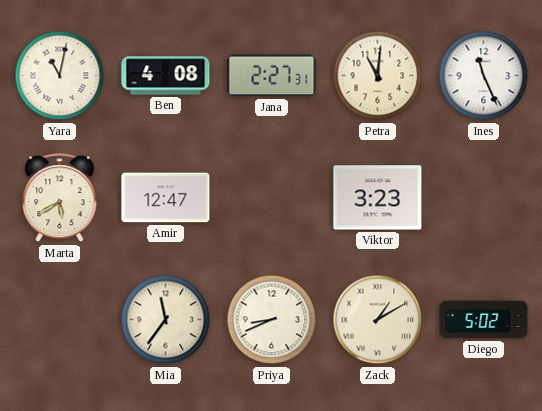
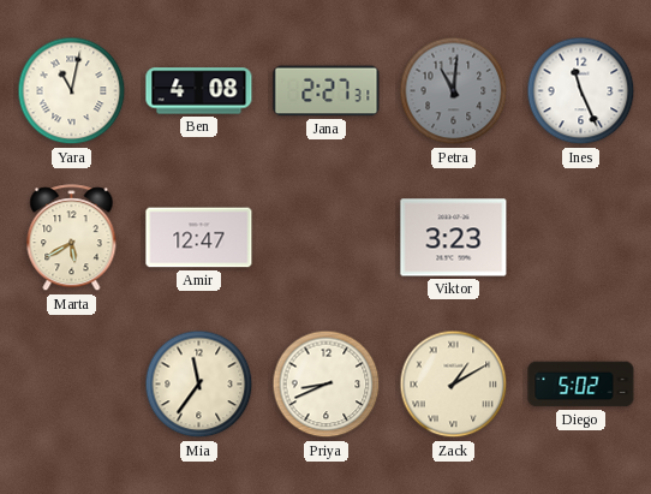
Petra dial: cream -> grey (454, 91)
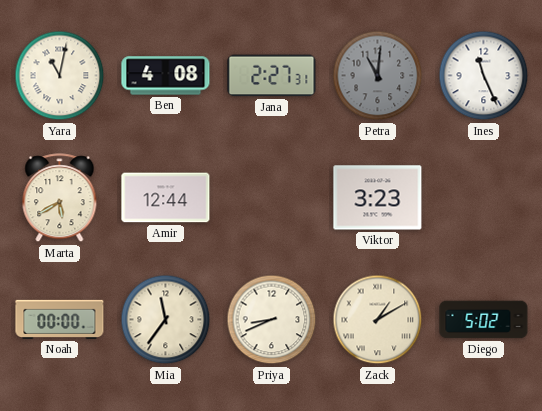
Amir: 12:47 -> 12:44 (166, 198)
Noah: none -> 00:00 (60, 319)
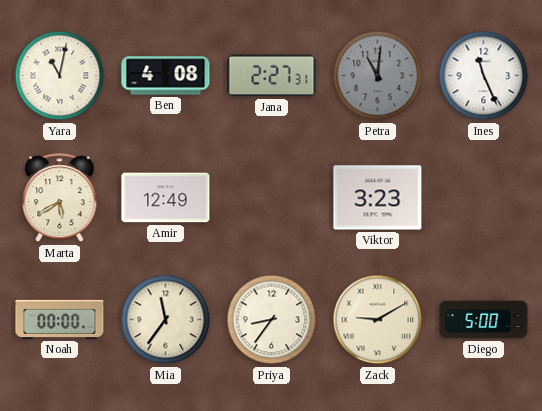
Amir: 12:44 -> 12:49 (166, 198)
Priya: 8:41 -> 8:36 (272, 320)
Zack: 1:10 -> 9:10 (378, 320)
Diego: 5:02 -> 5:00 (484, 320)
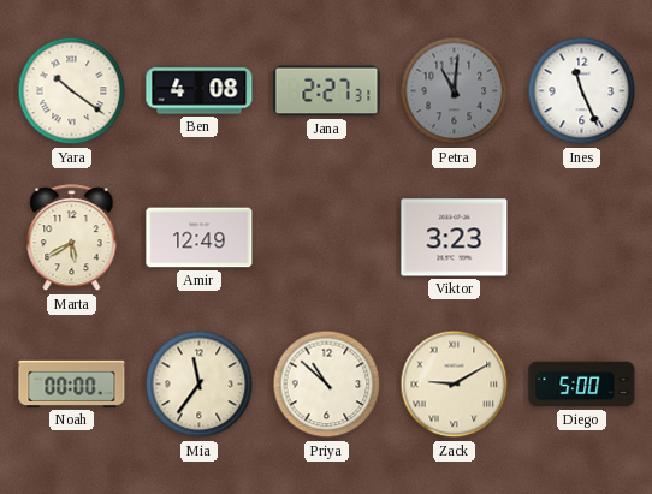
Yara: 11:02 -> 10:21 (72, 91)
Priya: 8:36 -> 10:52 (327, 385)
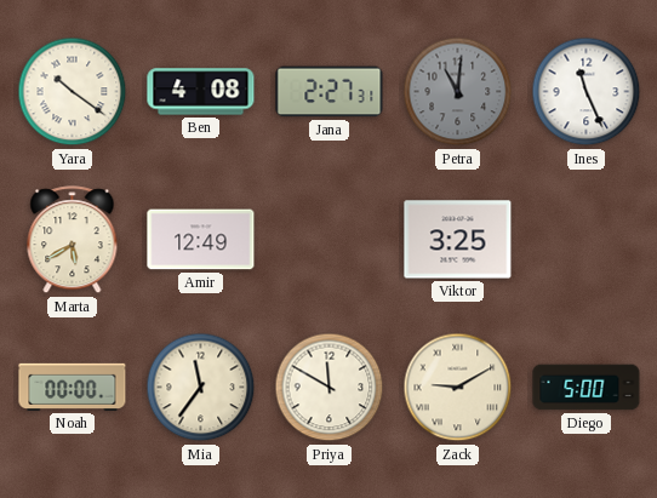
Viktor: 3:23 -> 3:25 (458, 240)
Priya: 10:52 -> 11:50 (330, 388)
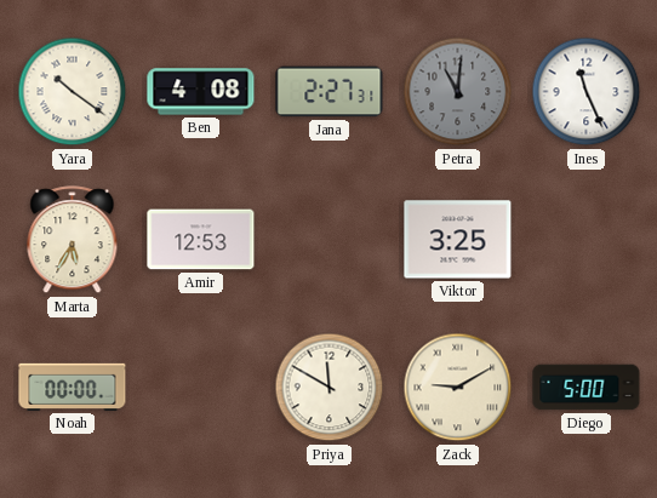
Marta: 5:40 -> 5:35 (73, 240)
Amir: 12:49 -> 12:53 (201, 240)
Mia: 11:36 -> none (201, 388)
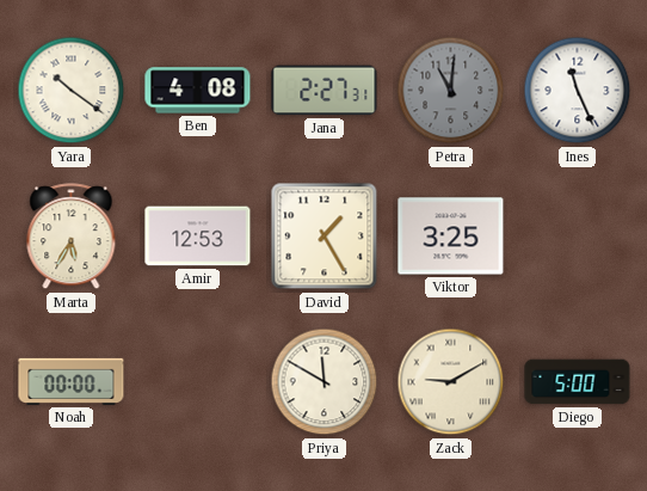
David: none -> 1:25 (325, 237)
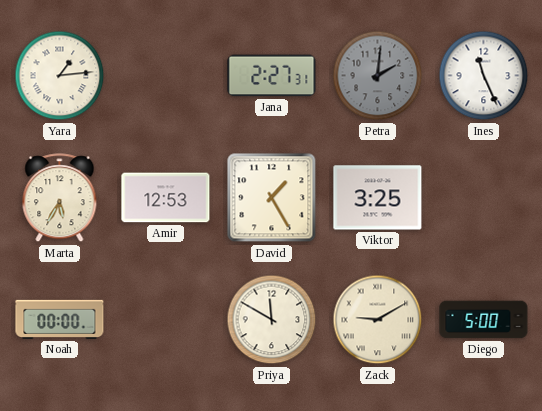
Yara: 10:21 -> 1:14 (60, 76)
Ben: 4:08 -> none (198, 91)
Petra: 11:01 -> 2:01 (378, 76)
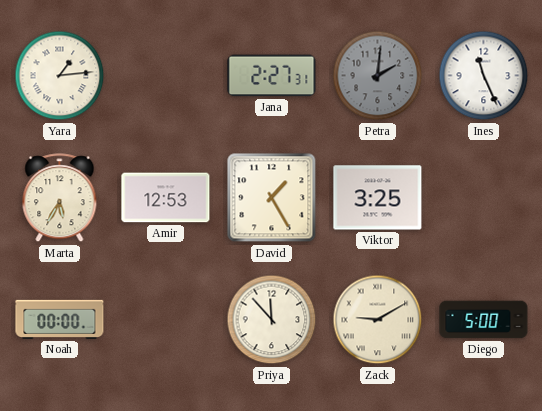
Priya: 11:50 -> 11:53 (272, 320)
